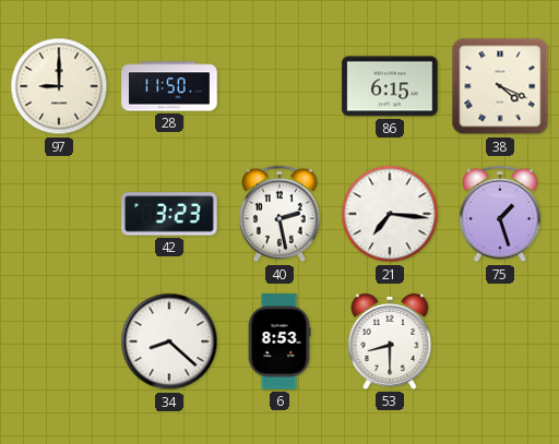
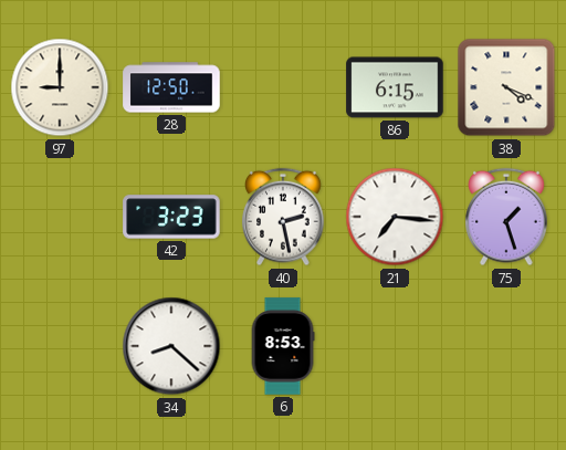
28: 11:50 -> 12:50 (171, 87)
53: 8:30 -> none (390, 343)
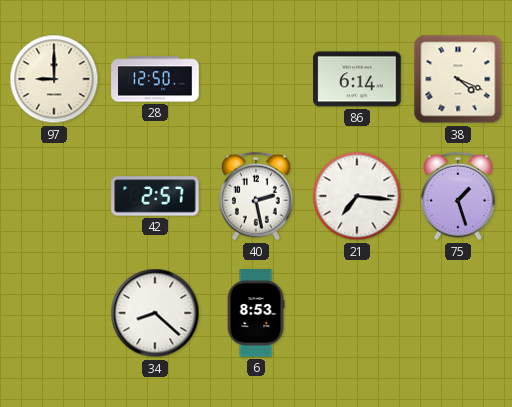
86: 6:15 -> 6:14 (357, 79)
42: 3:23 -> 2:57 (155, 196)
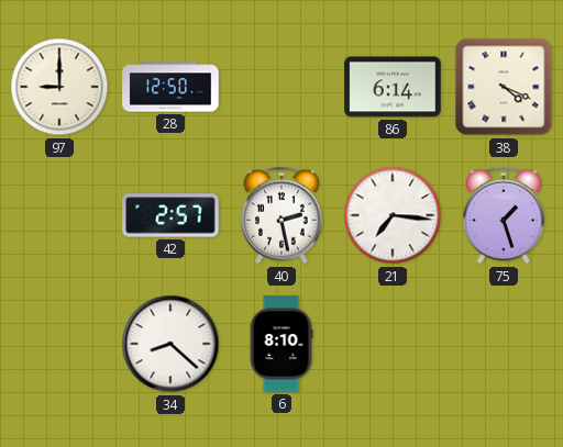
6: 8:53 -> 8:10 (281, 344)
